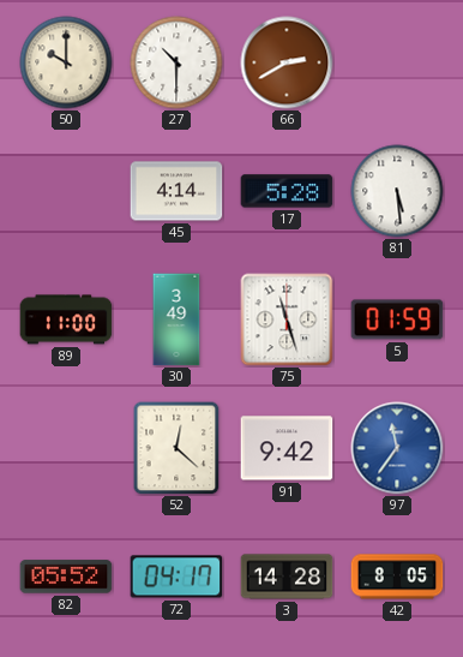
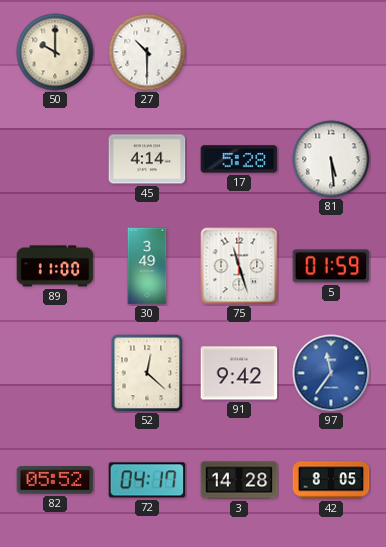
66: 2:40 -> none (287, 62)
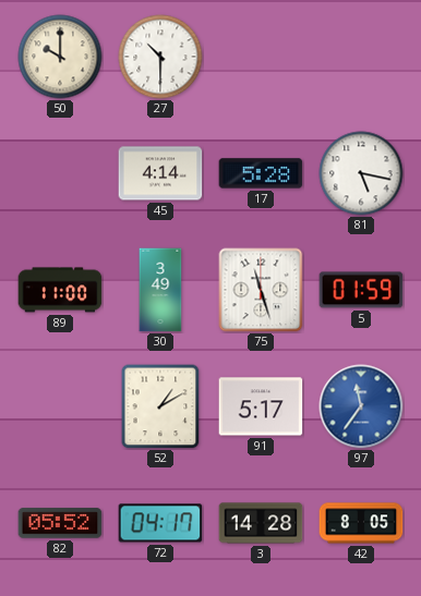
81: 5:29 -> 5:17 (361, 173)
52: 12:22 -> 1:10 (160, 406)
91: 9:42 -> 5:17 (261, 406)
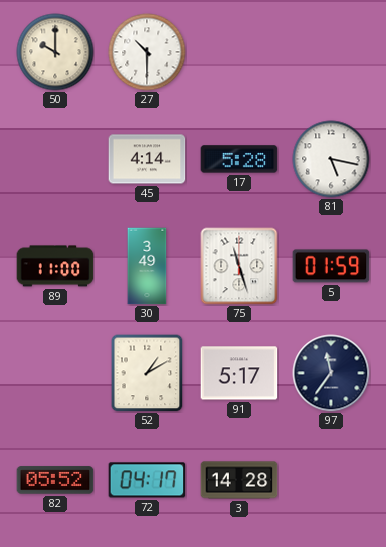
97 dial: blue -> navy (331, 373)
42: 8:05 -> none (361, 523)
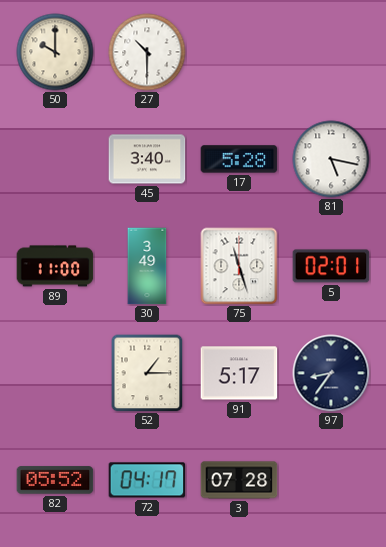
45: 4:14 -> 3:40 (147, 159)
5: 01:59 -> 02:01 (331, 266)
52: 1:10 -> 1:15 (147, 373)
97: 11:36 -> 8:36 (331, 373)
3: 14:28 -> 07:28 (239, 480)
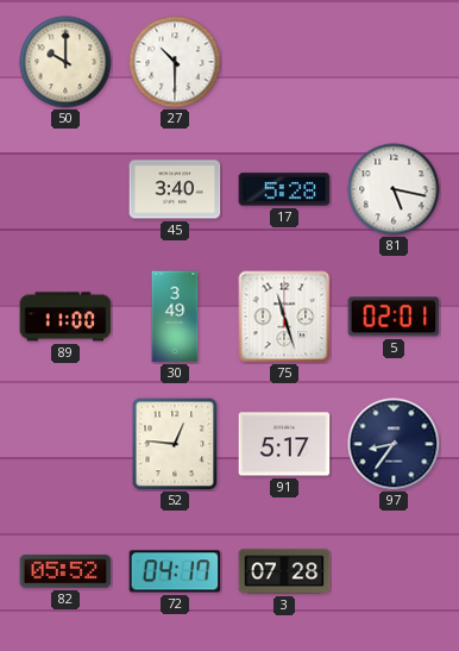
52: 1:15 -> 12:46 (175, 444)
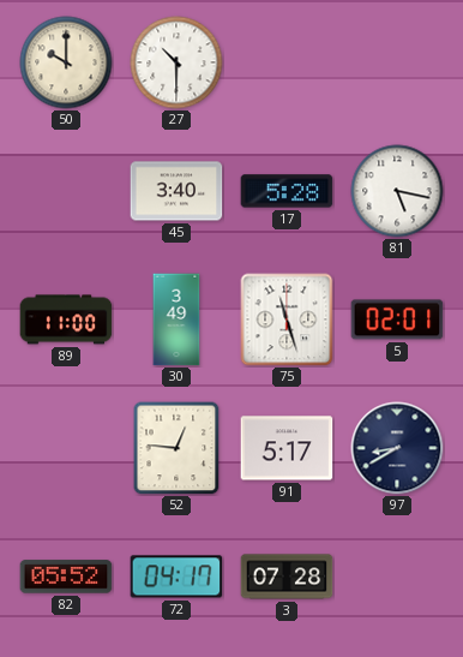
97: 8:36 -> 8:40 (397, 448)
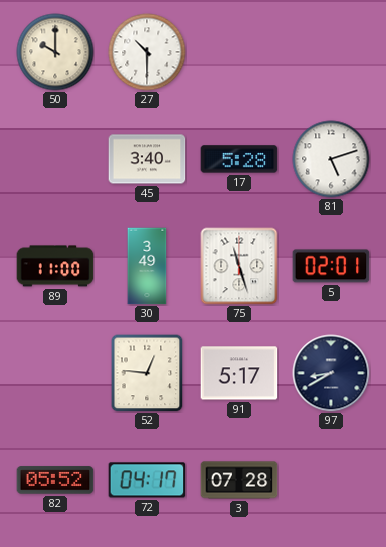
81: 5:17 -> 5:12 (331, 159)
